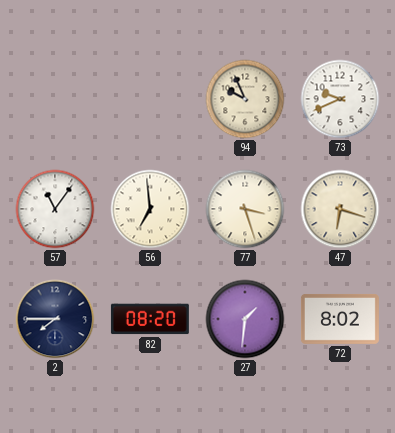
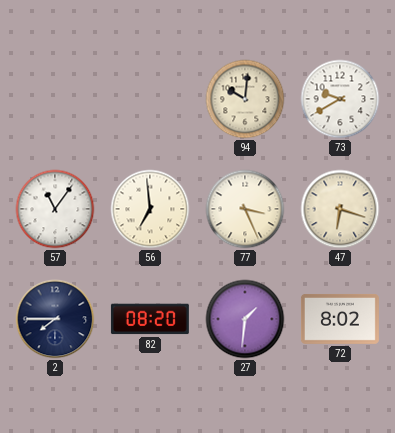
94: 9:56 -> 10:01 (245, 99)
73: 9:41 -> 9:40 (340, 99)
77: 3:27 -> 3:26 (245, 209)
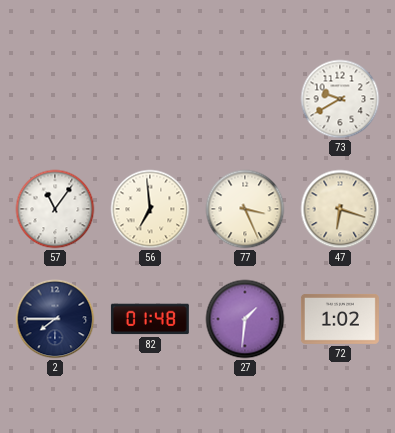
94: 10:01 -> none (245, 99)
82: 08:20 -> 01:48 (150, 319)
72: 8:02 -> 1:02 (340, 319)
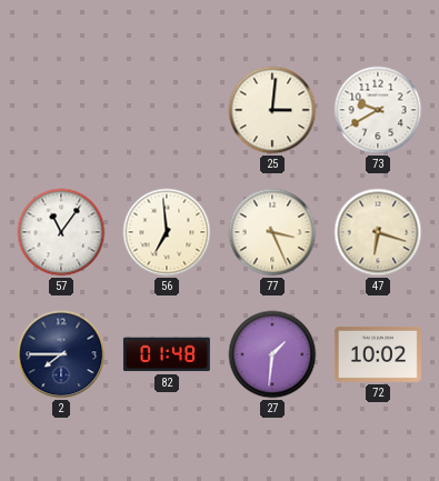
25: none -> 3:01 (272, 110)
72: 1:02 -> 10:02 (378, 354)
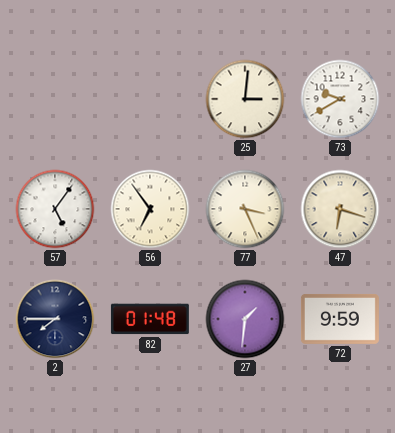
57: 11:06 -> 5:06 (55, 209)
56: 6:59 -> 6:54 (150, 209)
72: 10:02 -> 9:59 (340, 319)
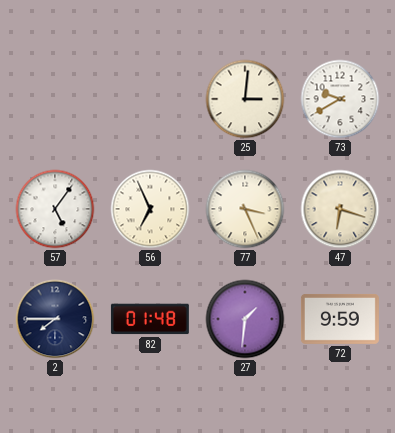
56: 6:54 -> 6:56 (150, 209)
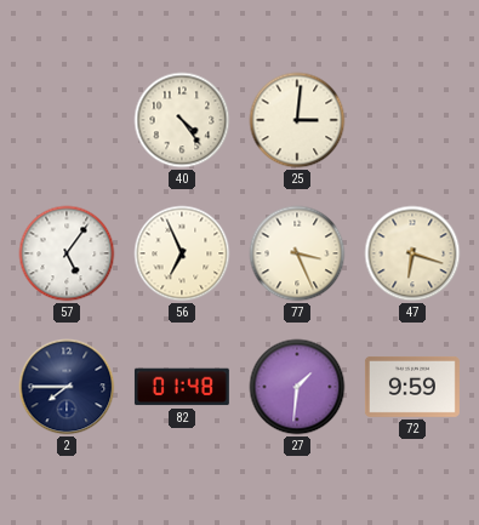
40: none -> 4:24 (182, 120)
73: 9:40 -> none (340, 99)
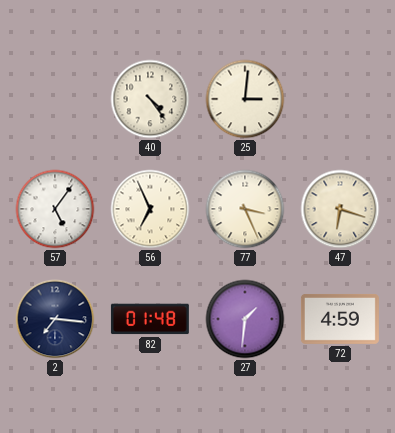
2: 7:45 -> 7:16 (55, 319)
72: 9:59 -> 4:59 (340, 319)
